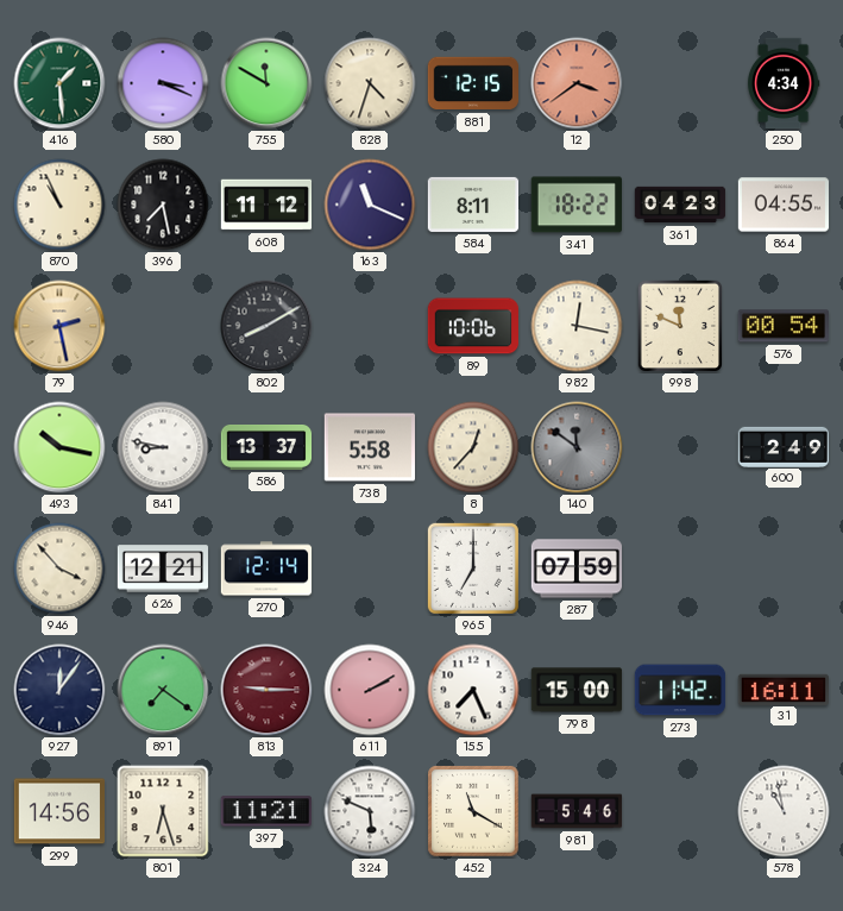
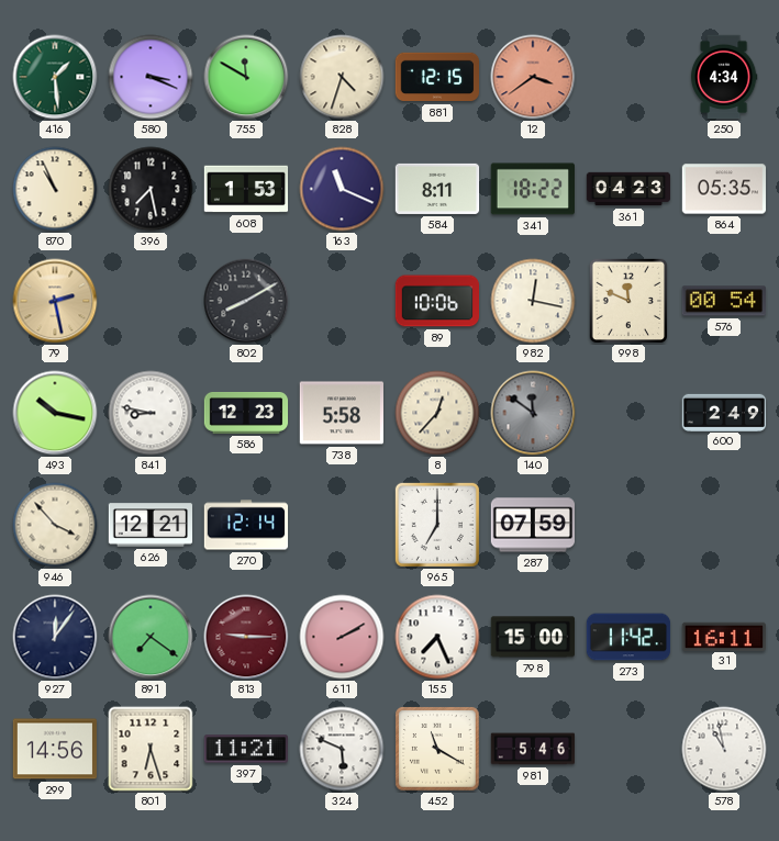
608: 11:12 -> 1:53 (246, 189)
864: 04:55 -> 05:35 (724, 189)
586: 13:37 -> 12:23 (246, 414)
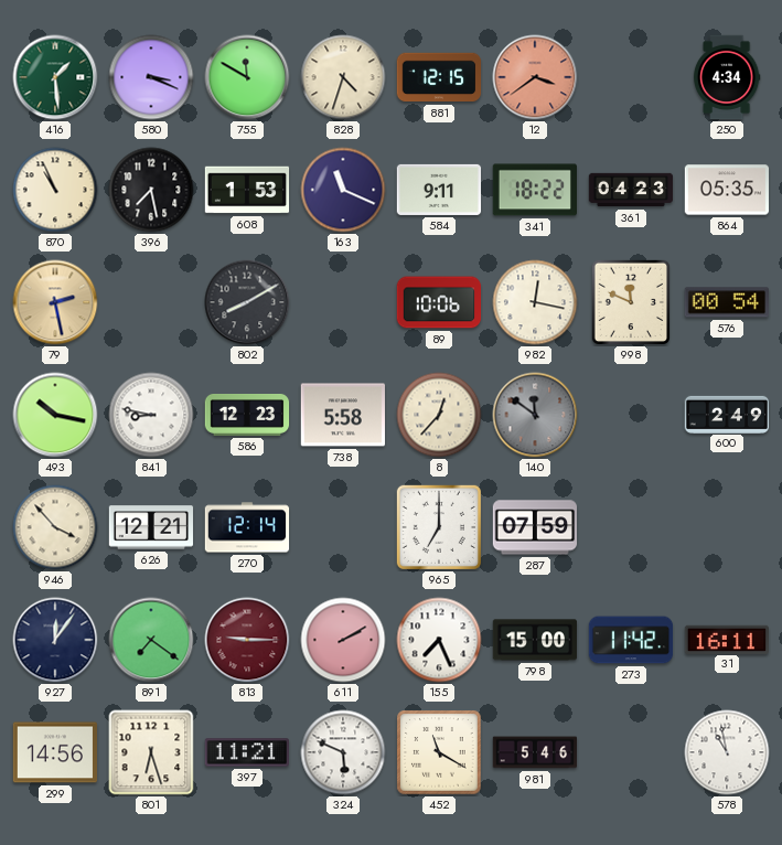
584: 8:11 -> 9:11 (439, 190)
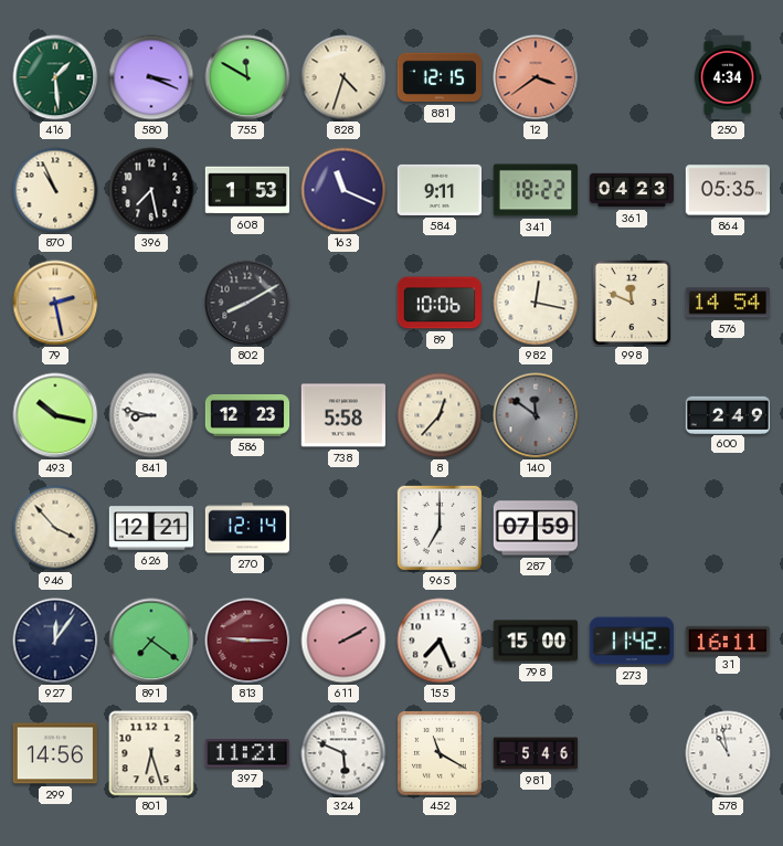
576: 00:54 -> 14:54 (727, 303)
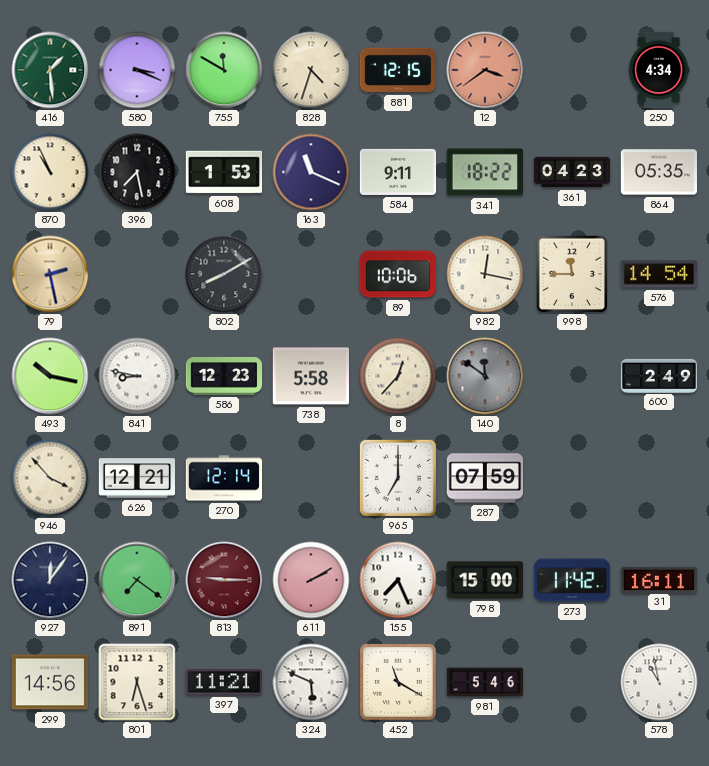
998: 11:49 -> 11:45 (571, 273)
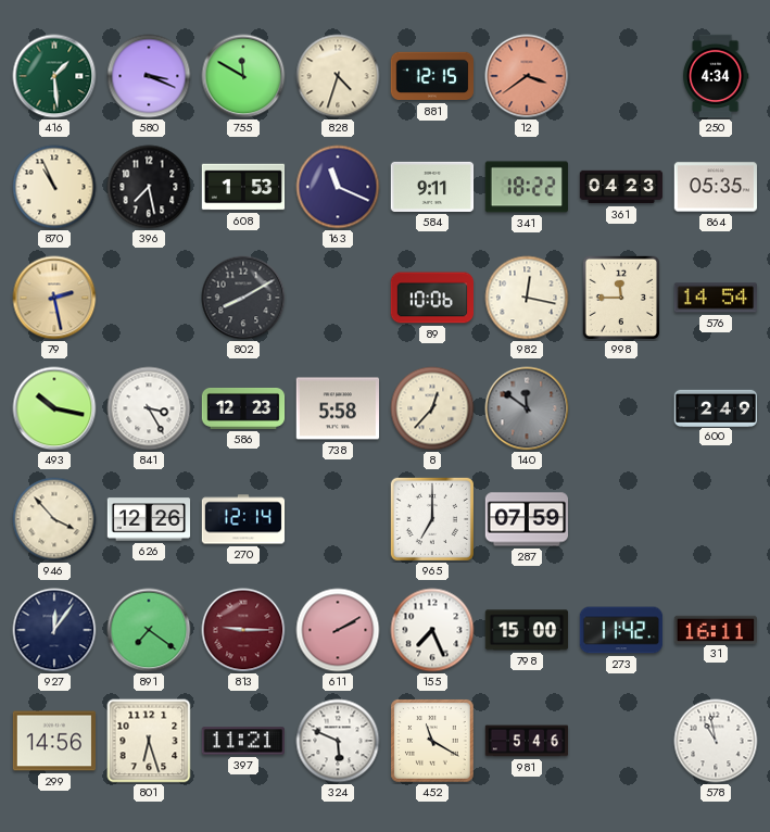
841: 8:47 -> 3:25 (149, 408)
626: 12:21 -> 12:26 (149, 519)
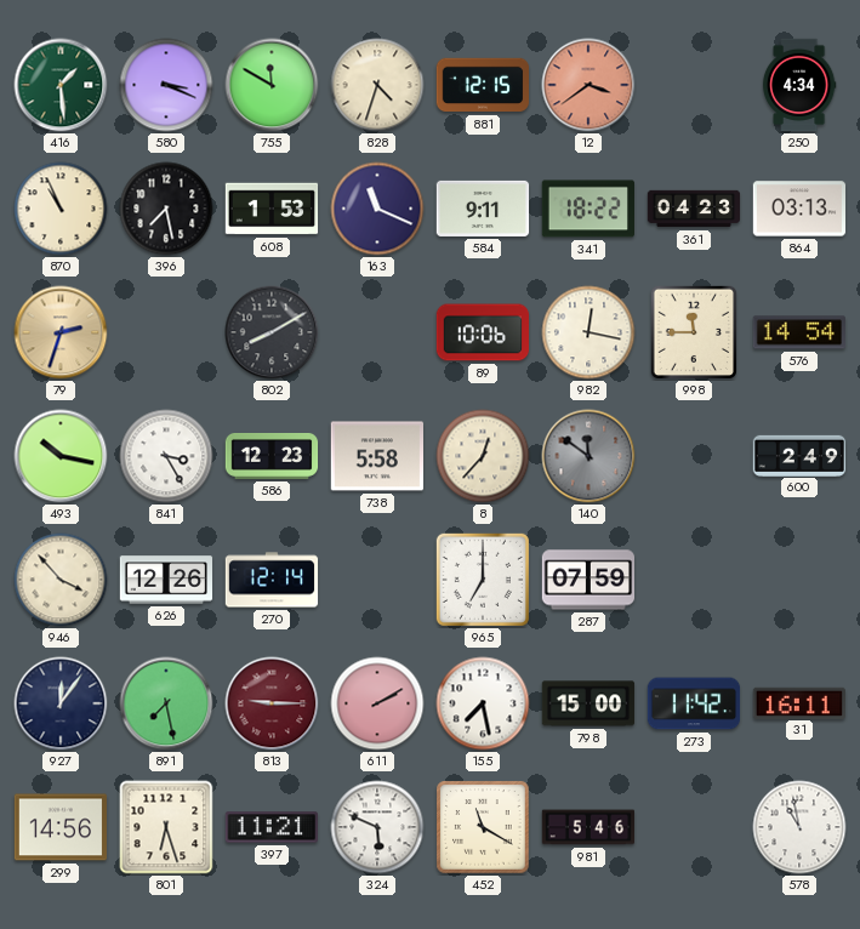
864: 05:35 -> 03:13 (799, 209)
79: 2:28 -> 2:33 (61, 332)
891: 7:21 -> 7:28 (166, 703)
155: 7:26 -> 7:28 (483, 703)
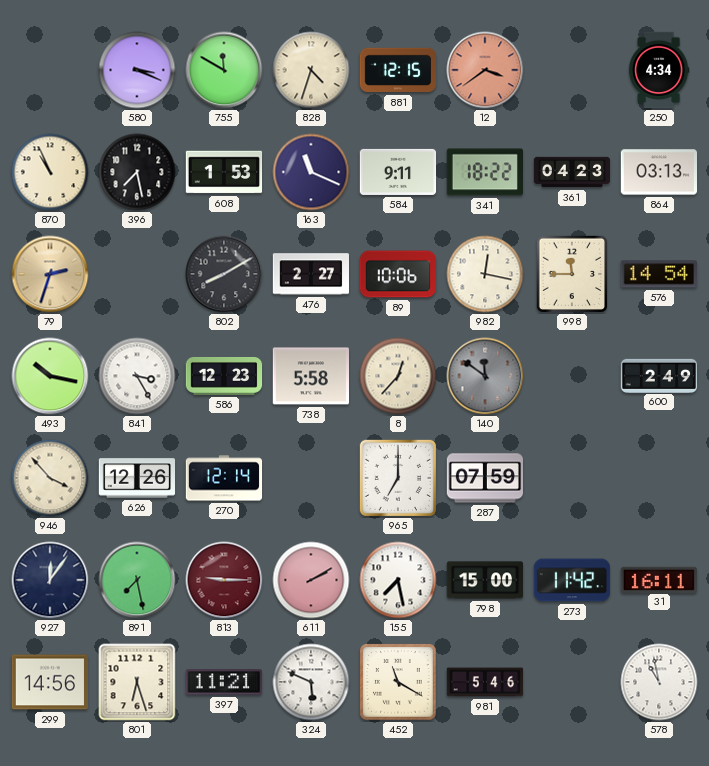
416: 1:29 -> none (61, 85)
476: none -> 2:27 (311, 274)
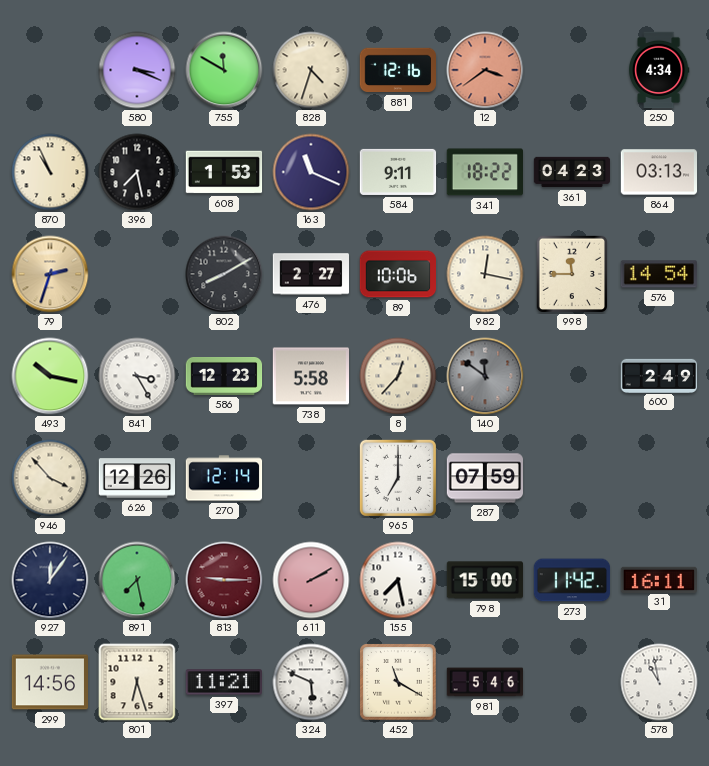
881: 12:15 -> 12:16 (398, 70)
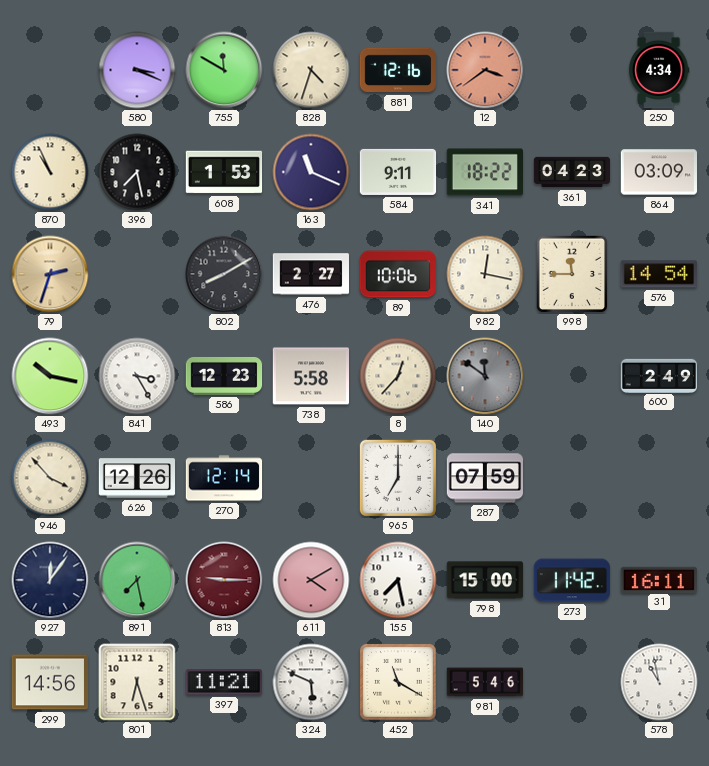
864: 03:13 -> 03:09 (659, 172)
611: 2:10 -> 4:10 (311, 580)
